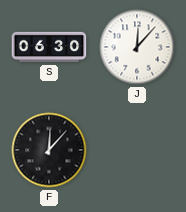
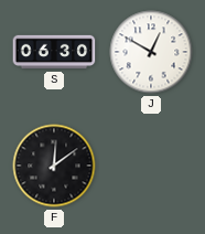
J: 12:07 -> 12:50 (151, 52)
F: 12:07 -> 12:09 (54, 166)
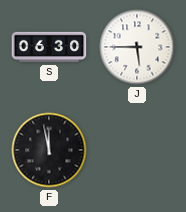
J: 12:50 -> 5:45 (137, 47)
F: 12:09 -> 11:58 (49, 150)
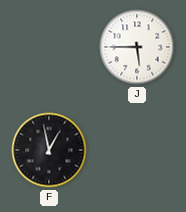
S: 06:30 -> none (49, 47)
F: 11:58 -> 12:58 (49, 150)
